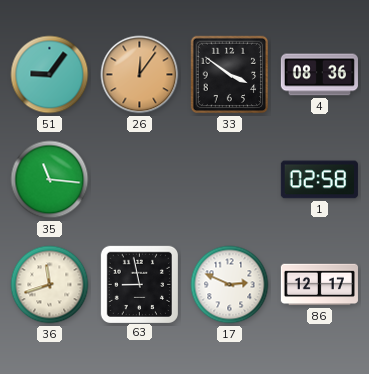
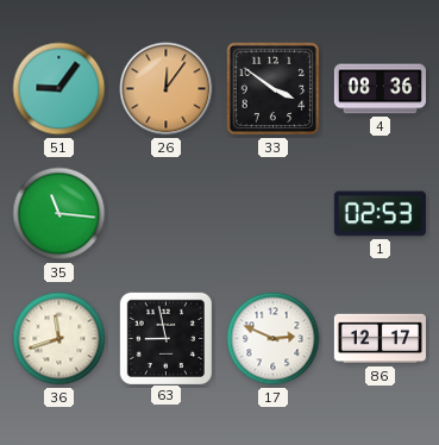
1: 02:58 -> 02:53 (380, 214)
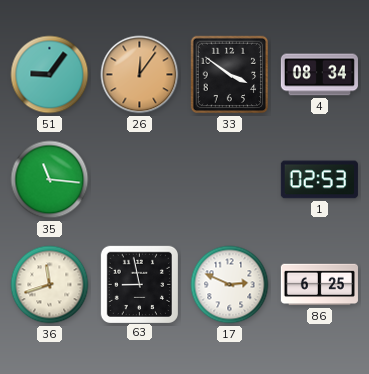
4: 08:36 -> 08:34 (319, 75)
86: 12:17 -> 6:25 (319, 285)
